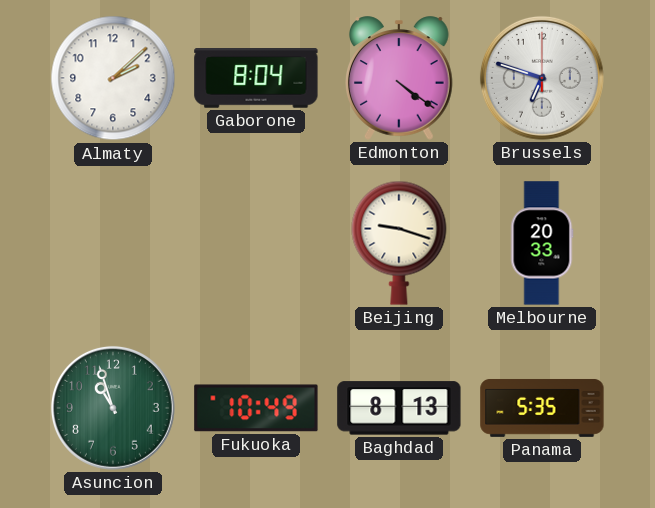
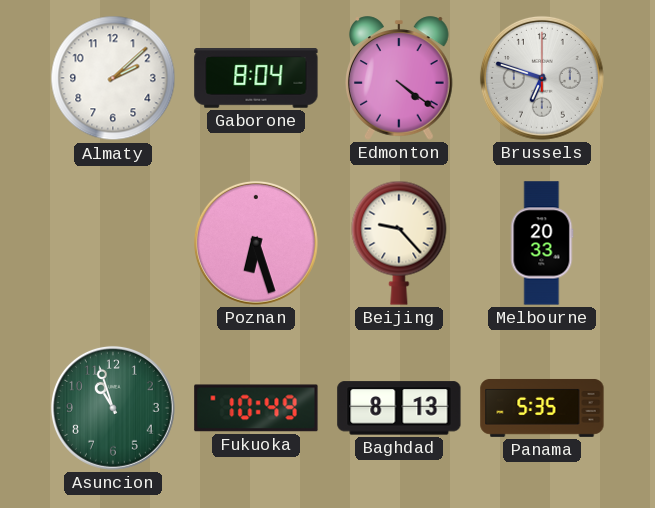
Poznan: none -> 6:27 (256, 243)
Beijing: 9:18 -> 9:23 (399, 243)
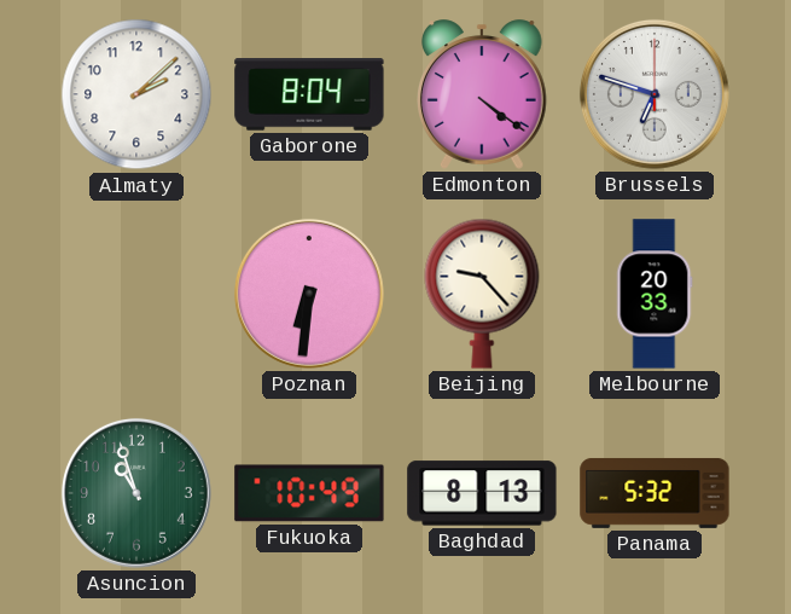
Poznan: 6:27 -> 6:31 (309, 294)
Panama: 5:35 -> 5:32 (655, 493)
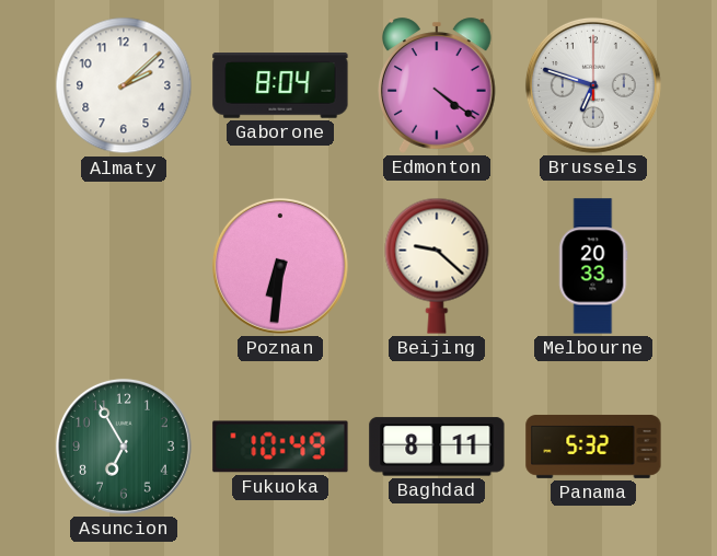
Beijing: 9:23 -> 9:22 (437, 266)
Asuncion: 10:57 -> 6:55 (124, 447)
Baghdad: 8:13 -> 8:11 (437, 447)
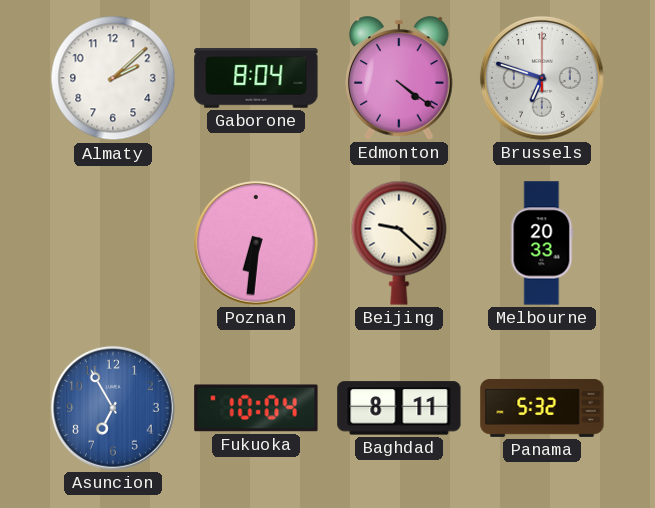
Asuncion dial: green -> blue (113, 408)
Fukuoka: 10:49 -> 10:04 (256, 408)
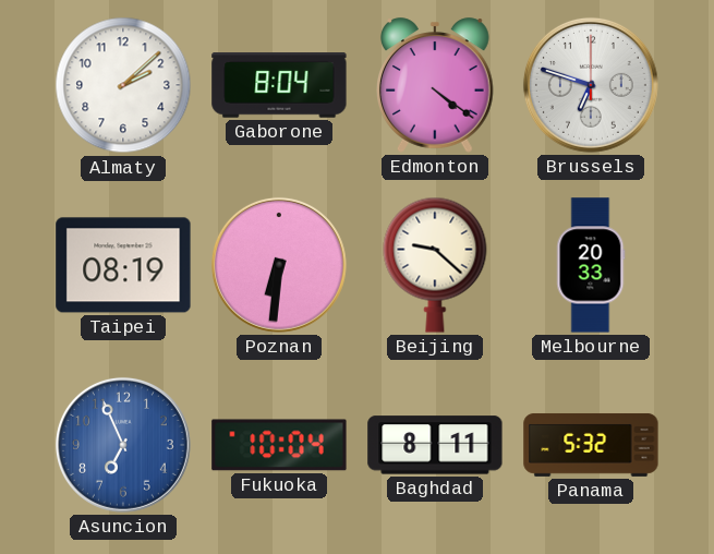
Taipei: none -> 08:19 (123, 265)
Asuncion: 6:55 -> 6:56 (123, 445)
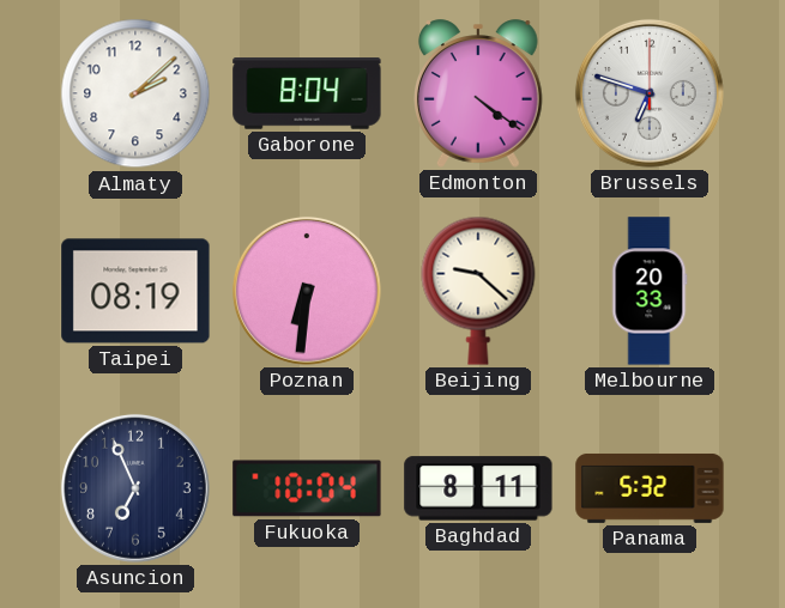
Asuncion dial: blue -> navy (135, 488)
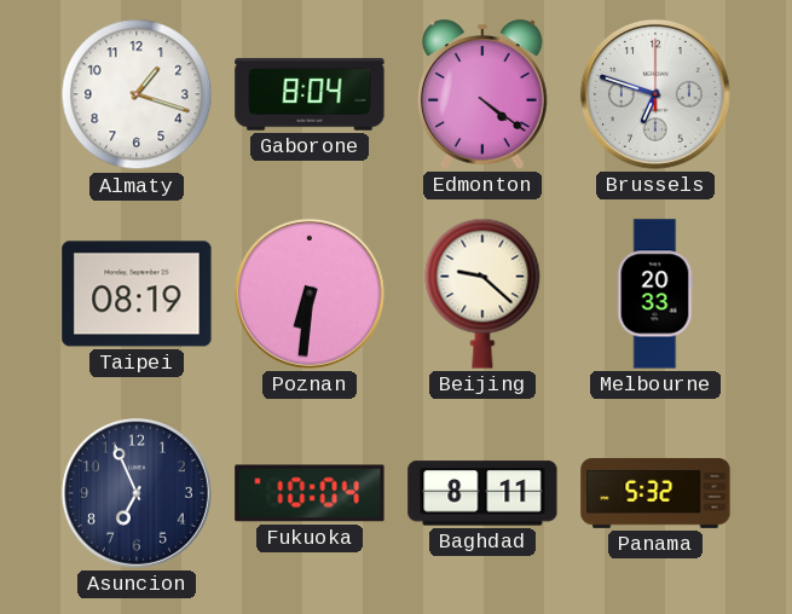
Almaty: 2:08 -> 1:18 (137, 94)
